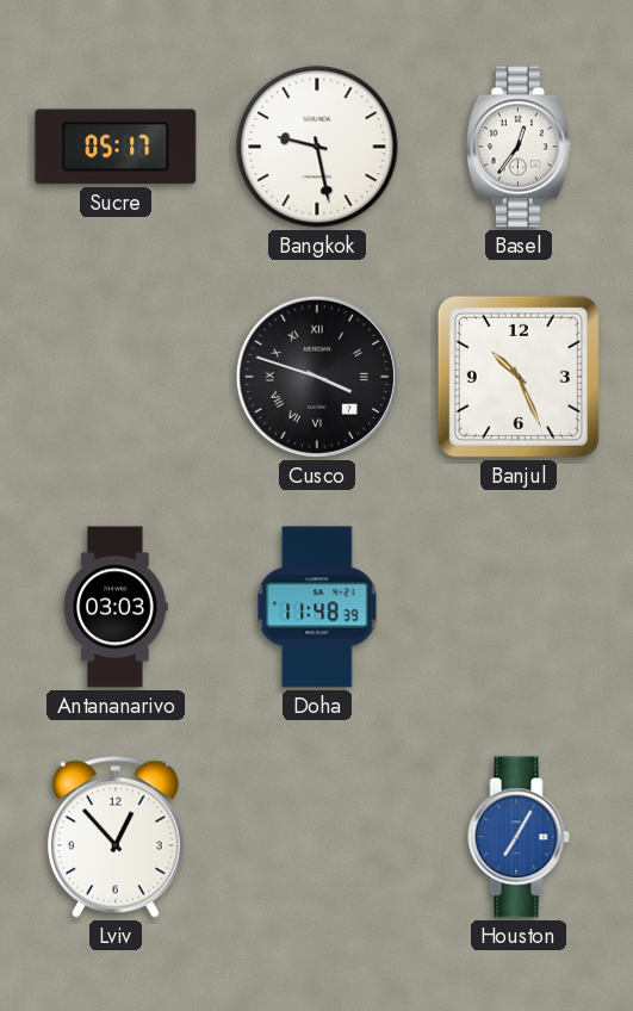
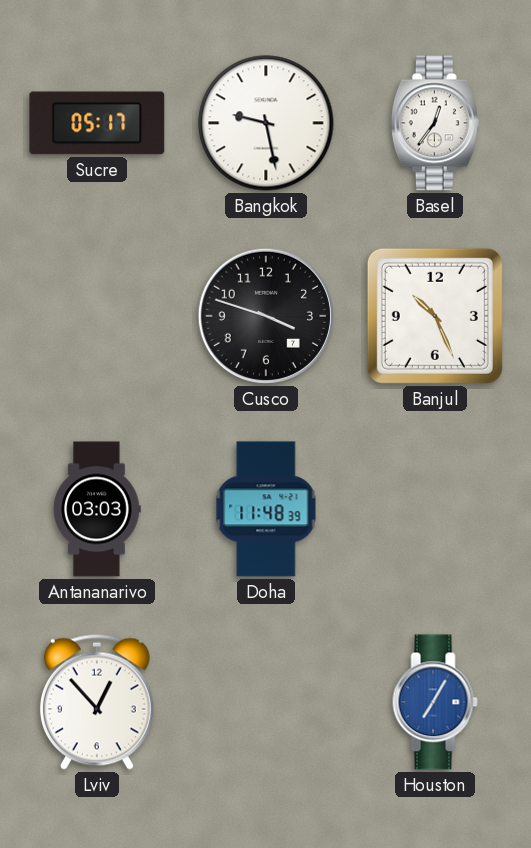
Cusco numerals: Roman -> Arabic (266, 316)
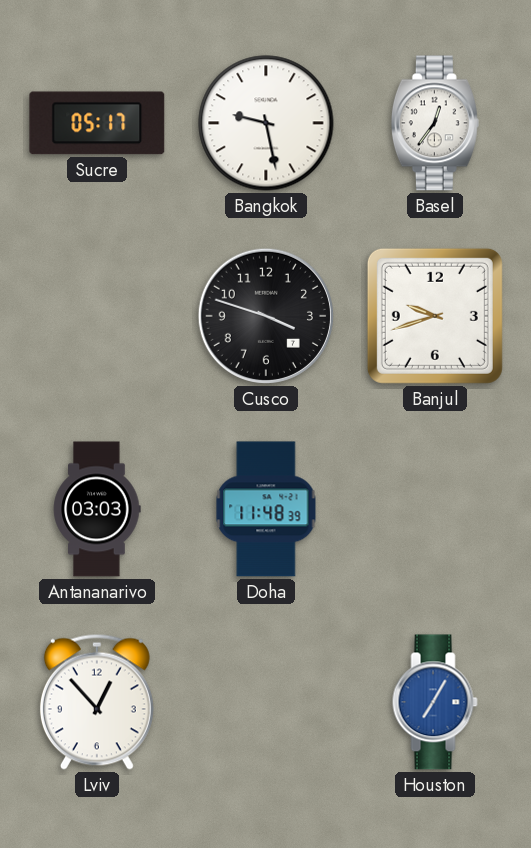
Banjul: 10:26 -> 9:42 (435, 316)
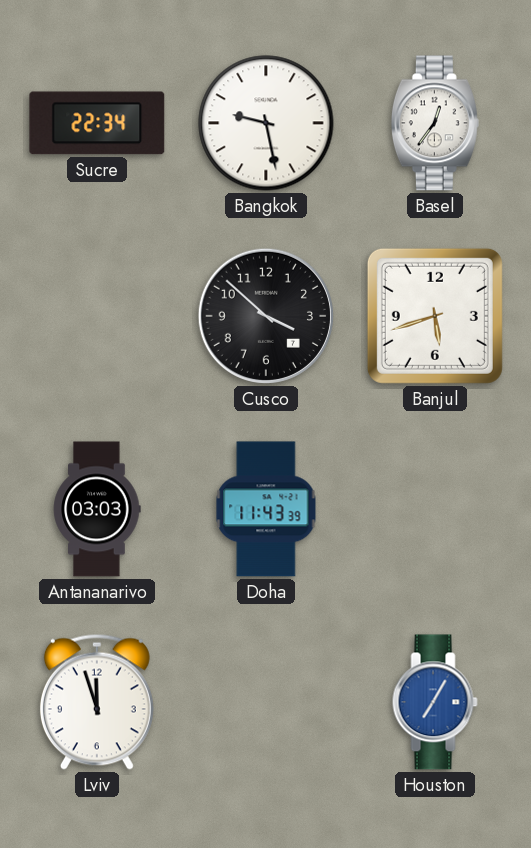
Sucre: 05:17 -> 22:34 (97, 123)
Cusco: 3:48 -> 3:52 (266, 316)
Banjul: 9:42 -> 5:42 (435, 316)
Doha: 11:48 -> 11:43 (266, 509)
Lviv: 12:53 -> 11:57 (97, 702)
